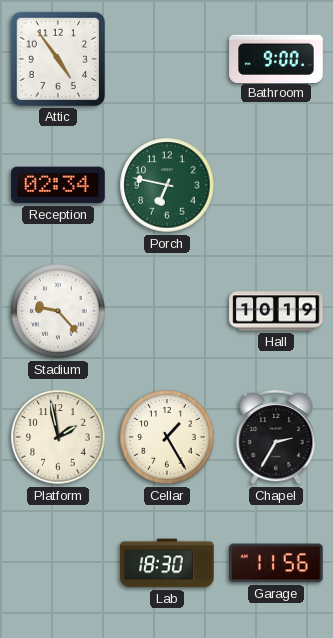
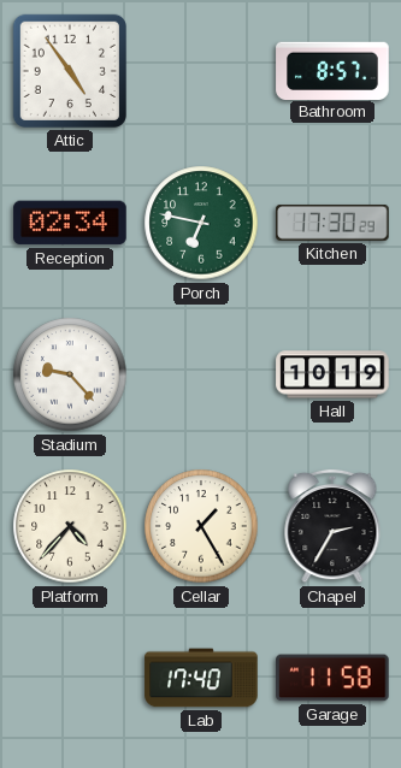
Bathroom: 9:00 -> 8:57 (332, 70)
Kitchen: none -> 17:30 (332, 223)
Platform: 1:58 -> 4:37 (70, 526)
Lab: 18:30 -> 17:40 (201, 678)
Garage: 11:56 -> 11:58 (332, 678)
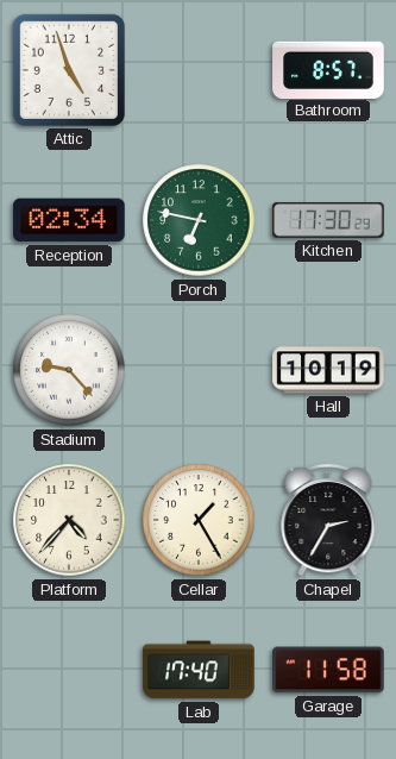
Attic: 4:54 -> 4:57 (69, 70)
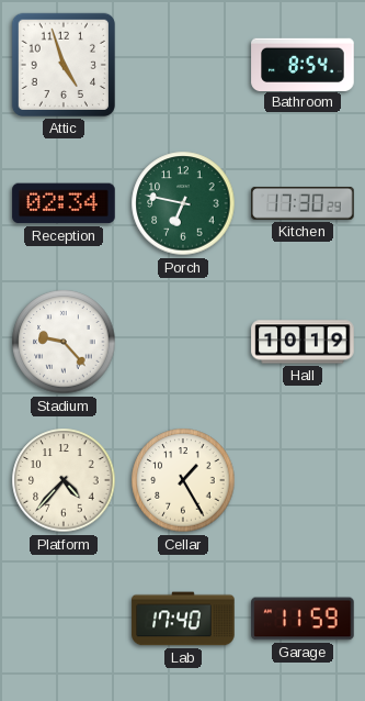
Bathroom: 8:57 -> 8:54 (303, 64)
Chapel: 2:35 -> none (328, 520)
Garage: 11:58 -> 11:59 (303, 619)
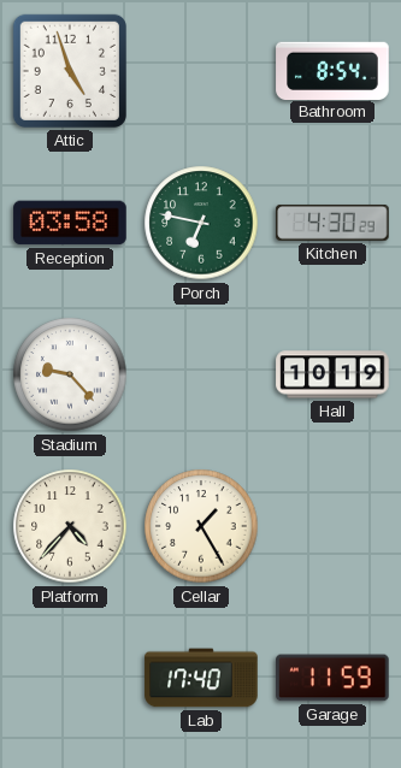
Reception: 02:34 -> 03:58 (70, 223)
Kitchen: 17:30 -> 4:30 (332, 223)
